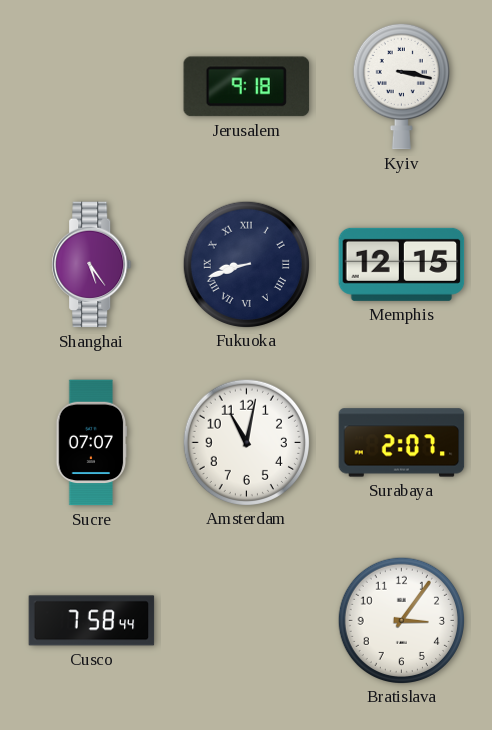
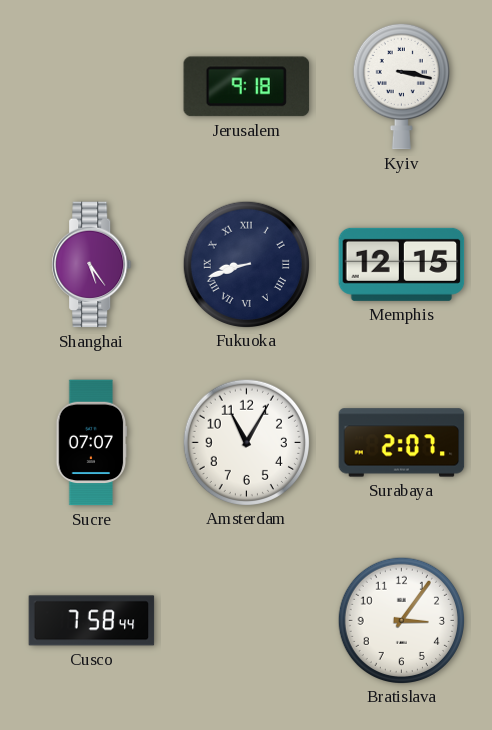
Amsterdam: 11:02 -> 11:05 (246, 442)
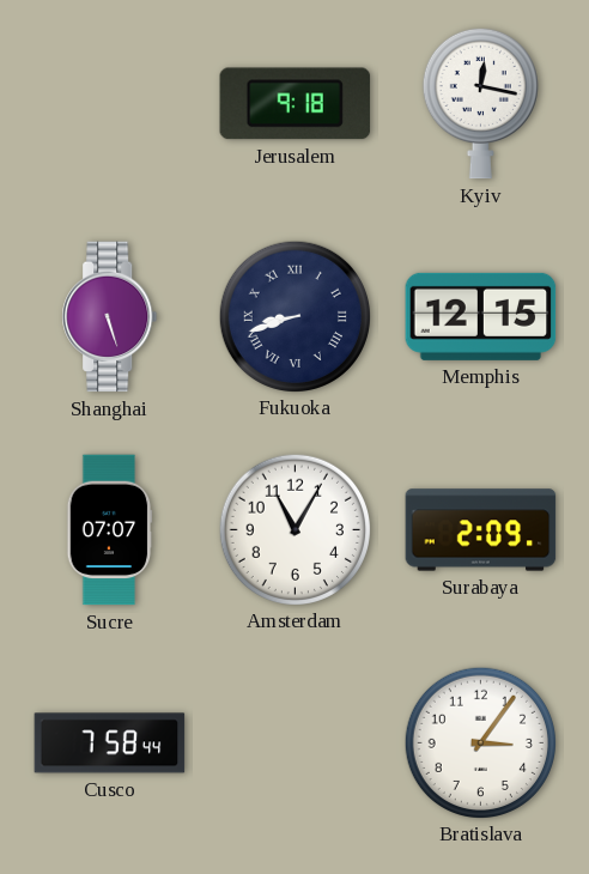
Kyiv: 3:17 -> 12:17 (480, 103)
Shanghai: 5:24 -> 5:27 (110, 317)
Surabaya: 2:07 -> 2:09 (481, 530)
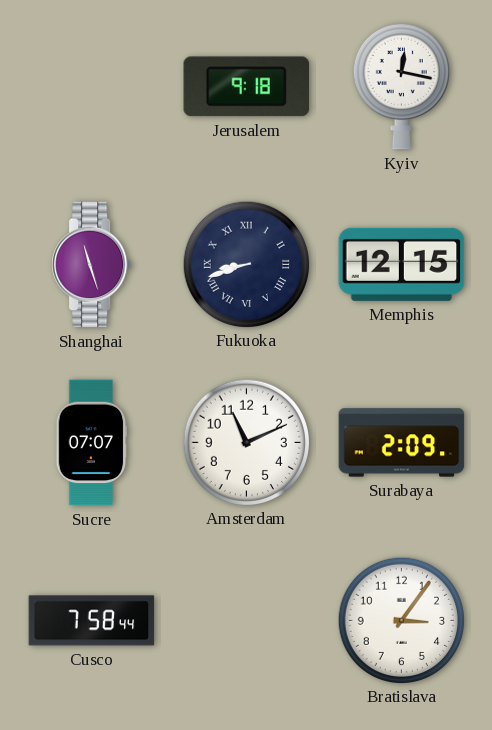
Shanghai: 5:27 -> 11:27 (92, 265)
Amsterdam: 11:05 -> 11:11 (246, 442)
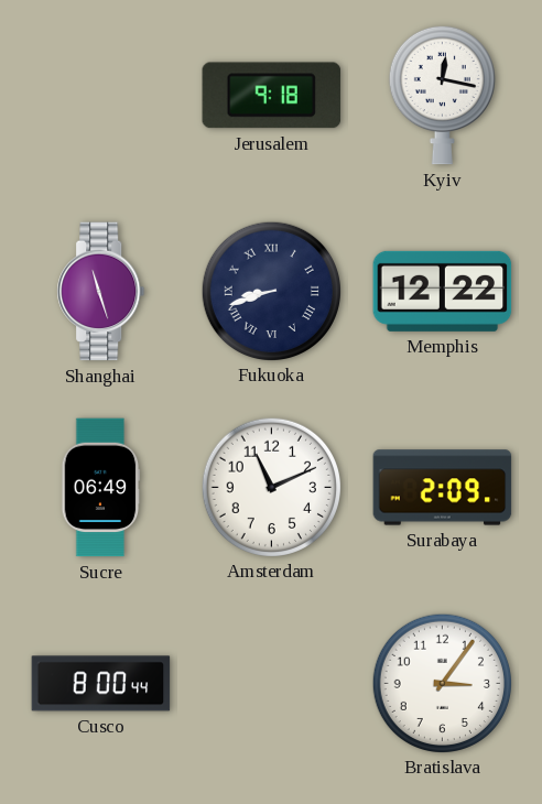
Memphis: 12:15 -> 12:22 (443, 291)
Sucre: 07:07 -> 06:49 (100, 488)
Cusco: 7:58 -> 8:00 (101, 684)
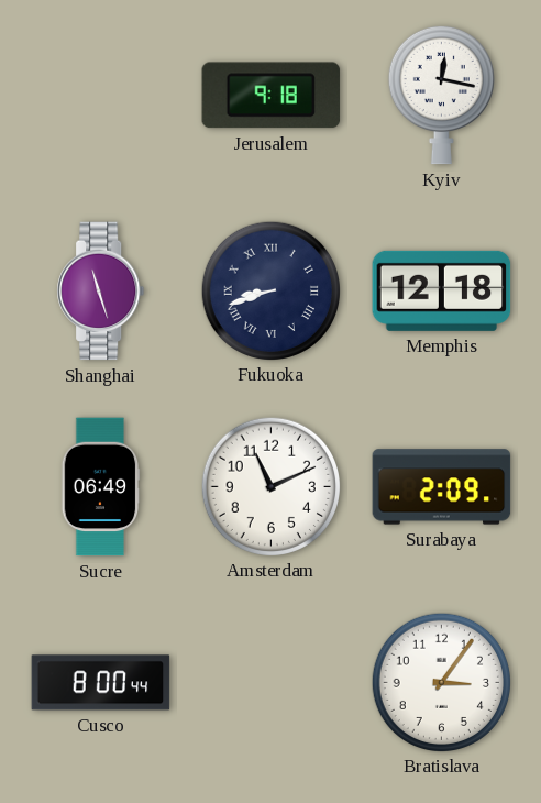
Memphis: 12:22 -> 12:18 (442, 290)
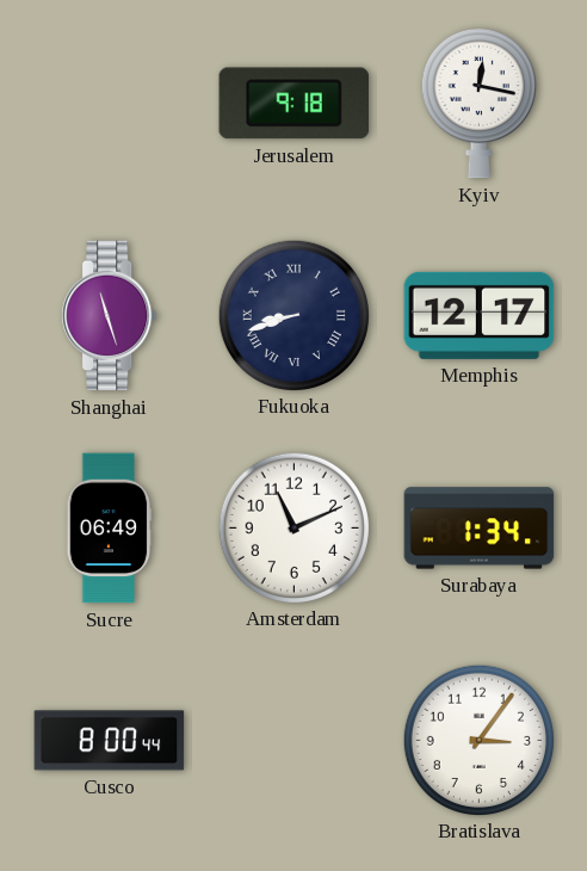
Memphis: 12:18 -> 12:17 (480, 315)
Surabaya: 2:09 -> 1:34 (480, 529)
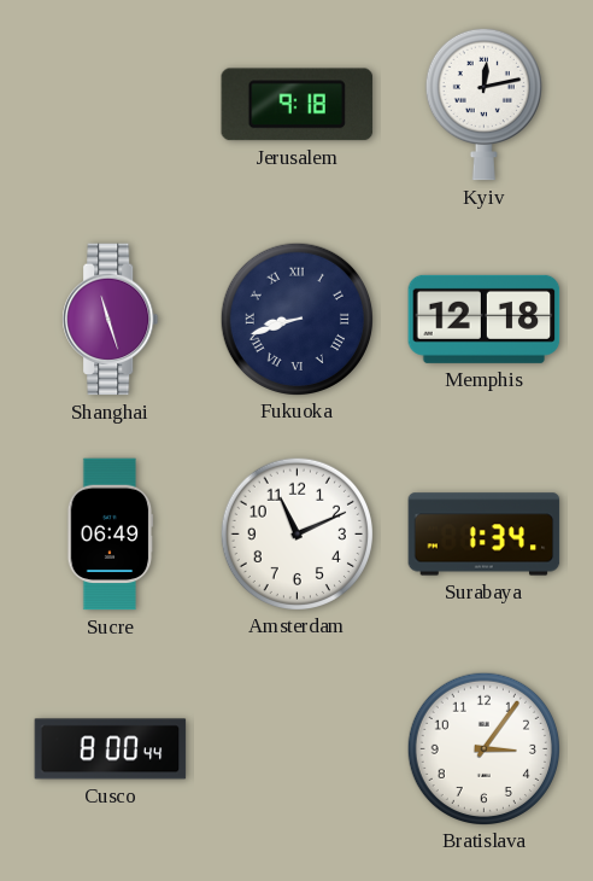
Kyiv: 12:17 -> 12:13 (483, 104)
Memphis: 12:17 -> 12:18 (485, 319)
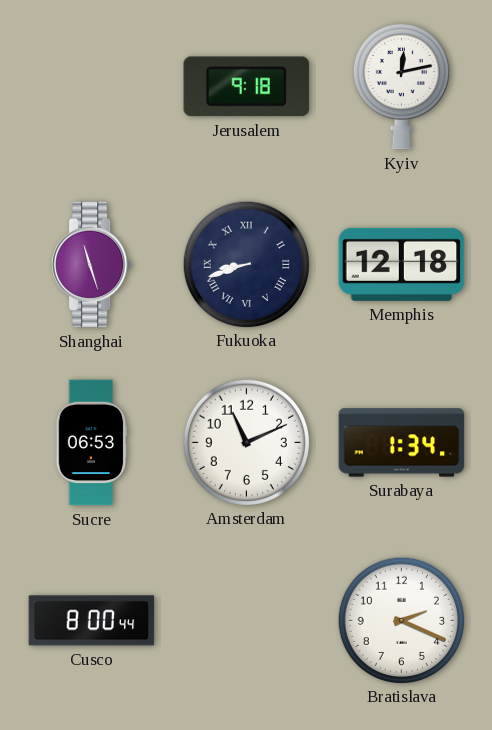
Sucre: 06:49 -> 06:53 (91, 443)
Bratislava: 3:06 -> 2:19 (401, 620)
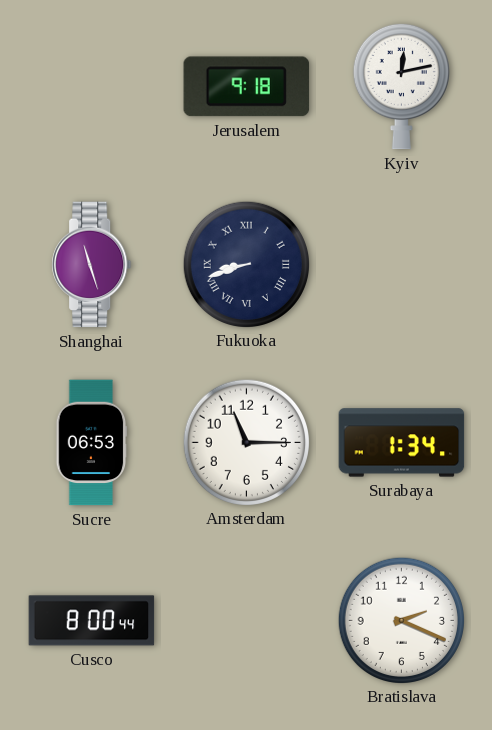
Memphis: 12:18 -> none (402, 264)
Amsterdam: 11:11 -> 11:15 (246, 442)
